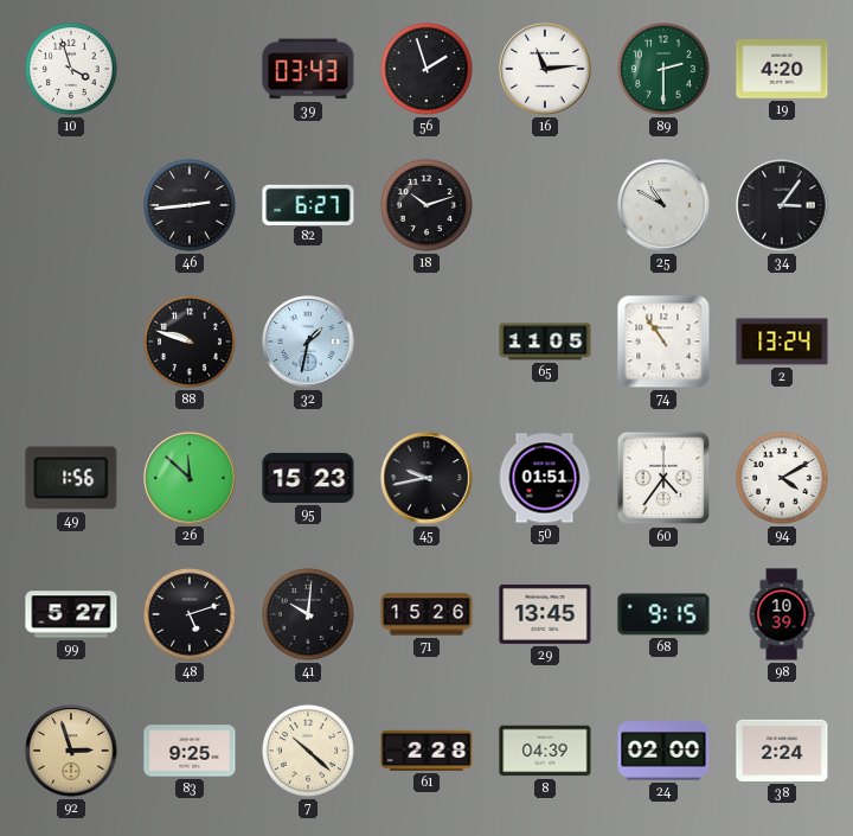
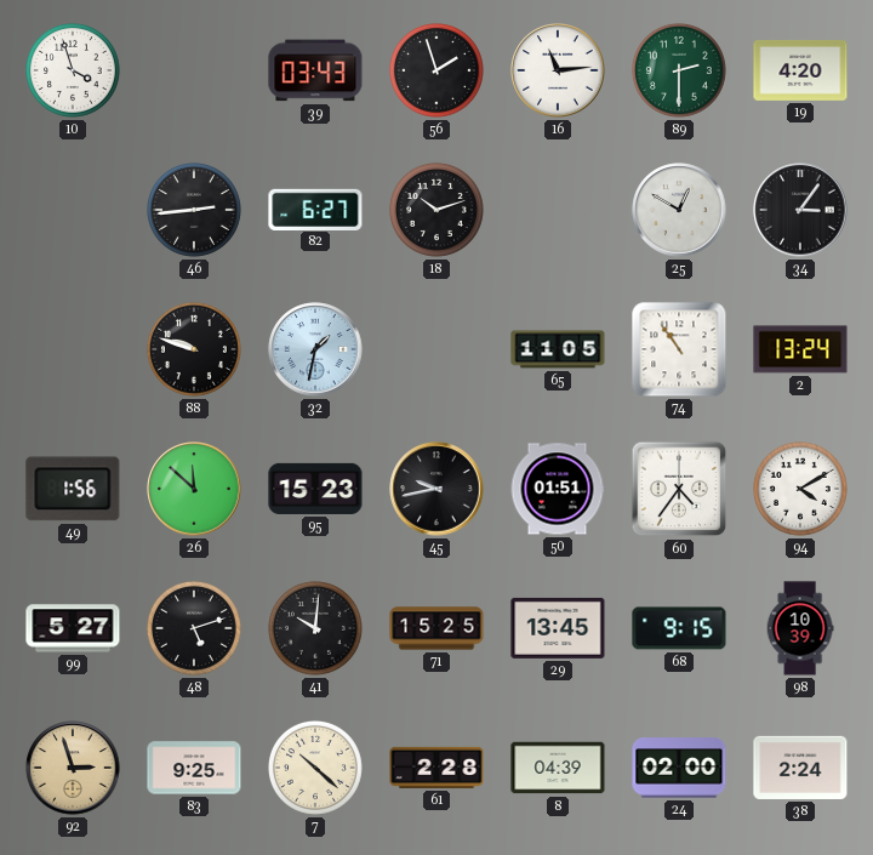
25: 10:50 -> 12:50 (679, 210)
71: 15:26 -> 15:25 (436, 628)
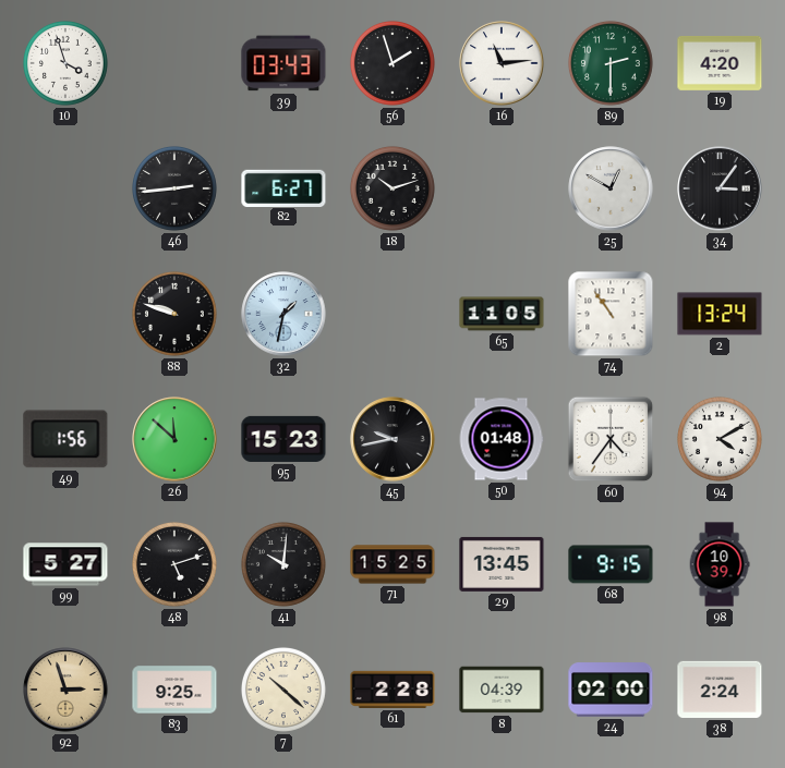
50: 01:51 -> 01:48 (502, 439)
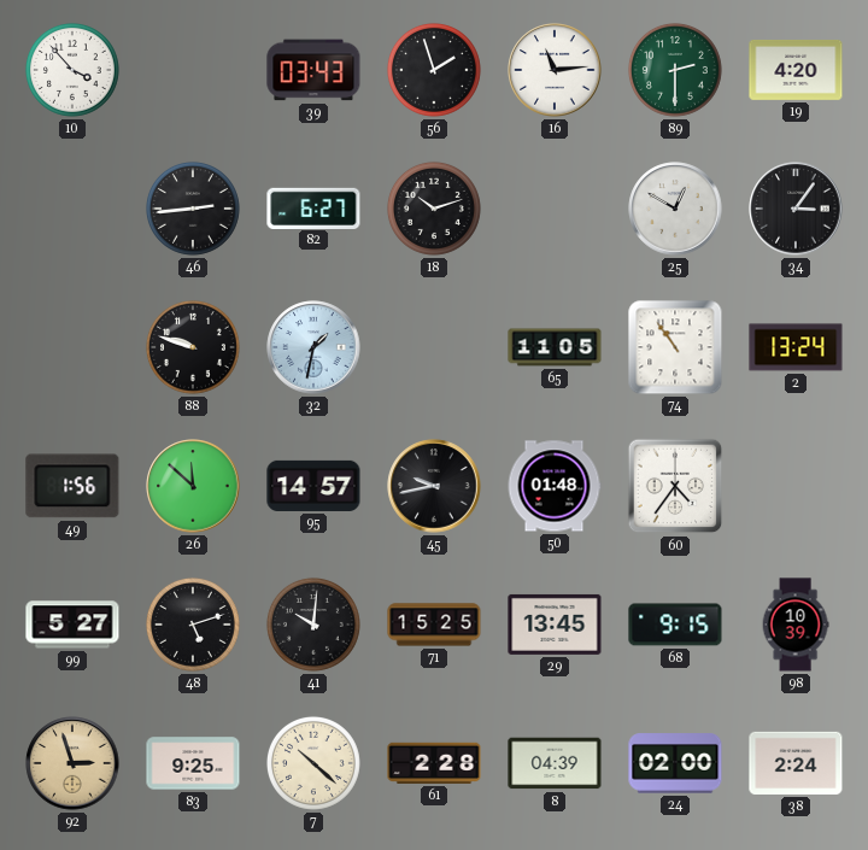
10: 3:57 -> 3:53 (72, 70)
95: 15:23 -> 14:57 (313, 486)
94: 4:10 -> none (720, 439)
